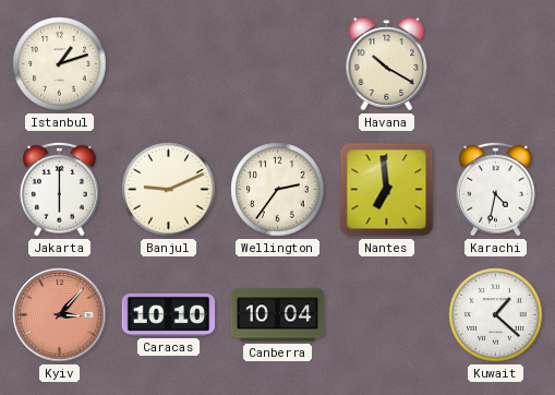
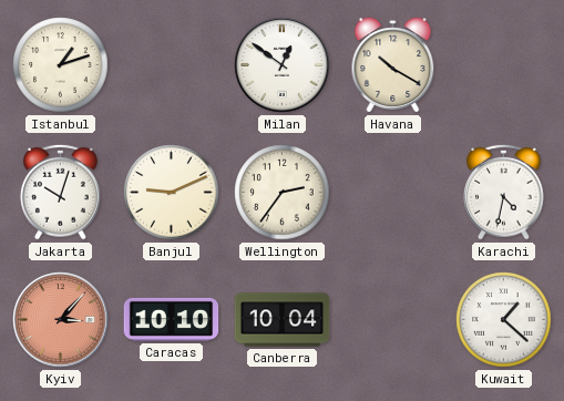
Milan: none -> 12:51 (283, 65)
Jakarta: 6:00 -> 10:03 (61, 192)
Nantes: 6:59 -> none (387, 190)
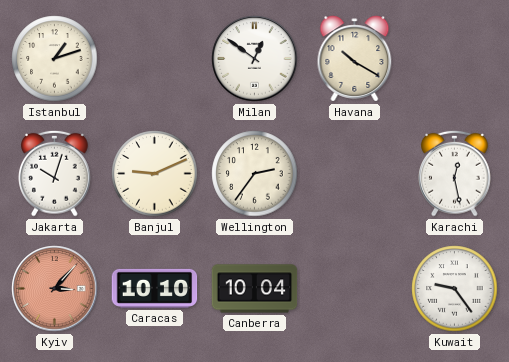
Karachi: 4:32 -> 12:28 (455, 173)
Kuwait: 1:22 -> 9:24 (455, 289)
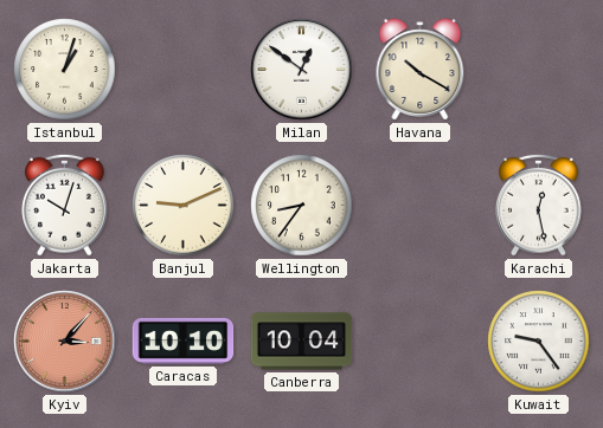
Istanbul: 1:12 -> 1:03 (65, 70)
Wellington: 2:36 -> 8:36 (302, 206)
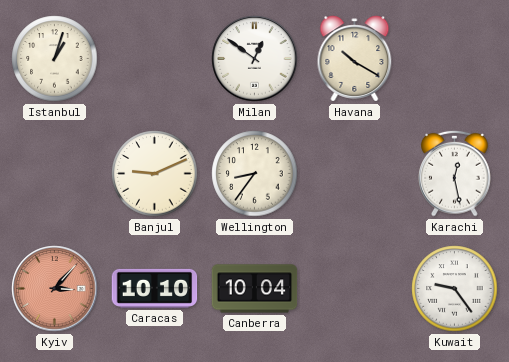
Jakarta: 10:03 -> none (65, 205)
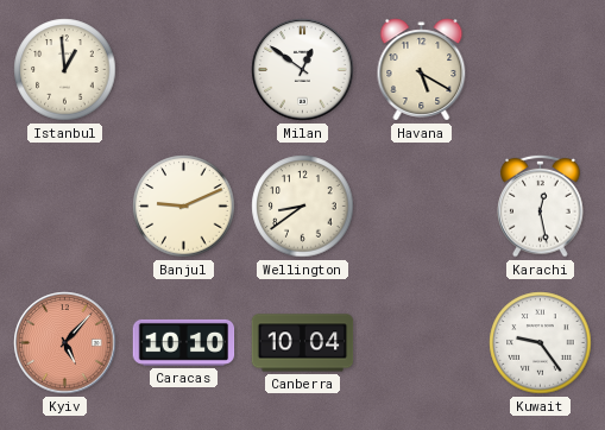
Istanbul: 1:03 -> 12:59 (65, 70)
Havana: 10:20 -> 5:20 (422, 70)
Wellington: 8:36 -> 8:39 (303, 207)
Kyiv: 3:07 -> 5:07 (65, 343)
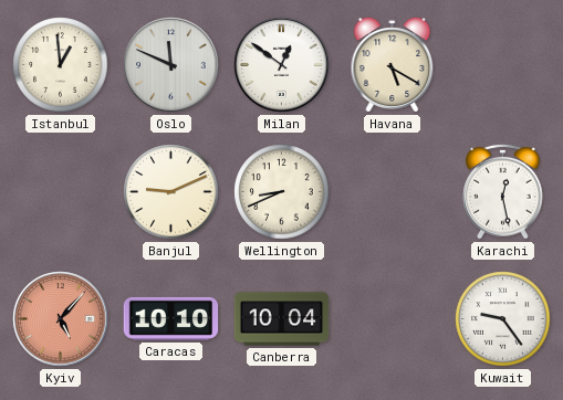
Oslo: none -> 11:49 (171, 65)
Wellington: 8:39 -> 8:41 (282, 192)
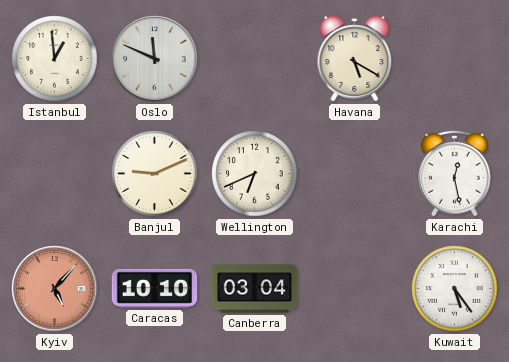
Milan: 12:51 -> none (282, 65)
Wellington: 8:41 -> 6:41 (255, 174)
Canberra: 10:04 -> 03:04 (255, 289)
Kuwait: 9:24 -> 5:24 (455, 289)
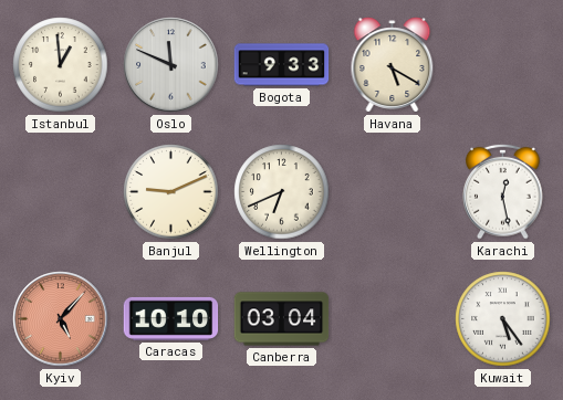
Bogota: none -> 9:33 (282, 65)
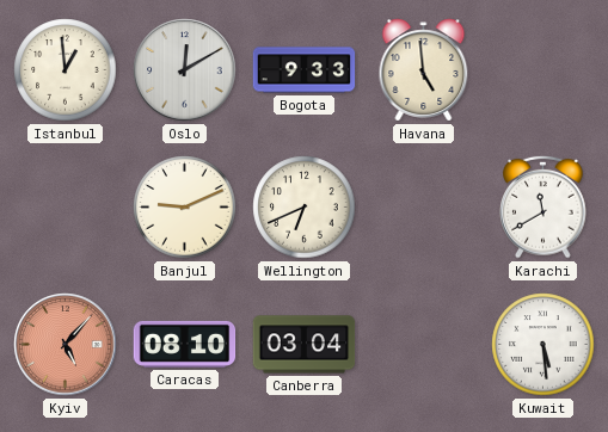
Oslo: 11:49 -> 12:10 (185, 70)
Havana: 5:20 -> 4:59 (424, 70)
Karachi: 12:28 -> 11:40 (543, 206)
Caracas: 10:10 -> 08:10 (185, 344)
Kuwait: 5:24 -> 5:29 (543, 345)
